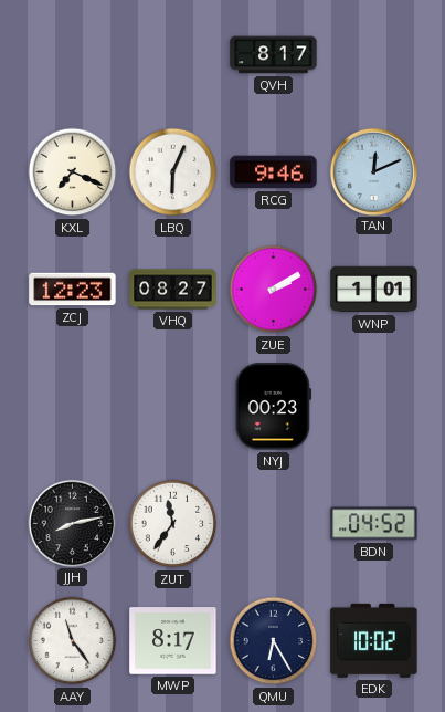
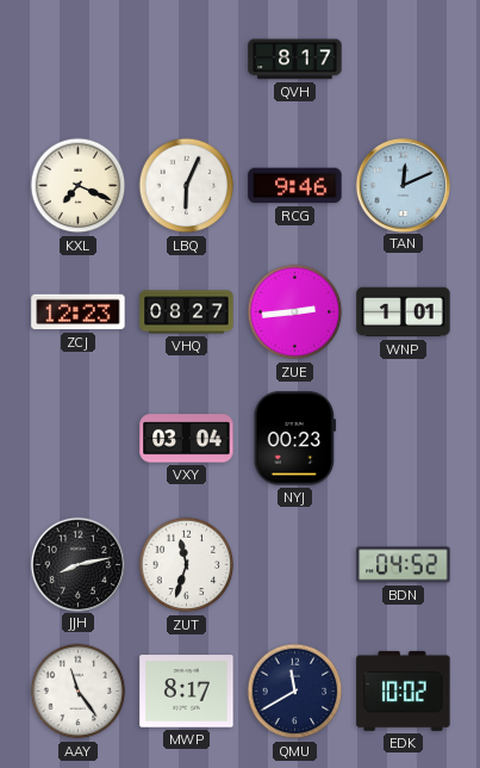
ZUE: 2:10 -> 2:44 (295, 312)
VXY: none -> 03:04 (187, 439)
ZUT: 11:36 -> 11:33 (187, 565)
QMU: 6:25 -> 11:40 (295, 692)
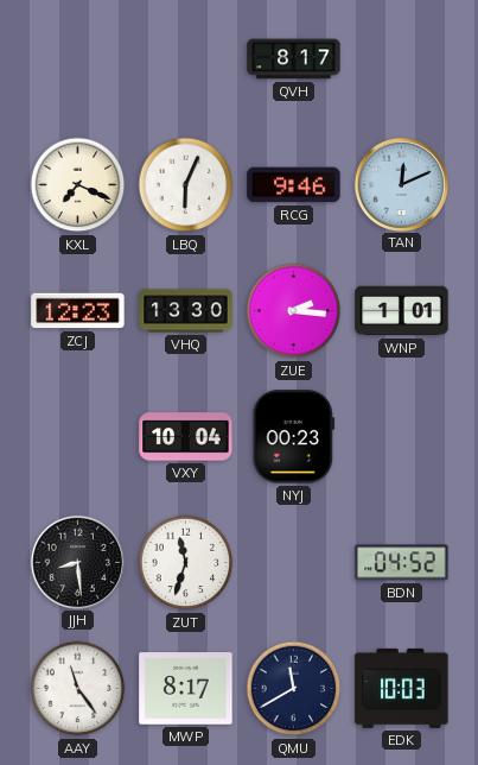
VHQ: 08:27 -> 13:30 (186, 311)
ZUE: 2:44 -> 2:16 (294, 311)
VXY: 03:04 -> 10:04 (186, 437)
JJH: 8:13 -> 8:29 (77, 562)
EDK: 10:02 -> 10:03 (402, 688)
